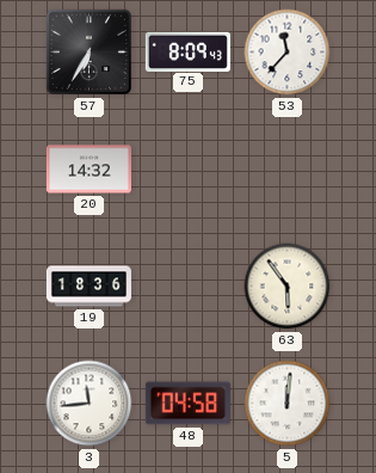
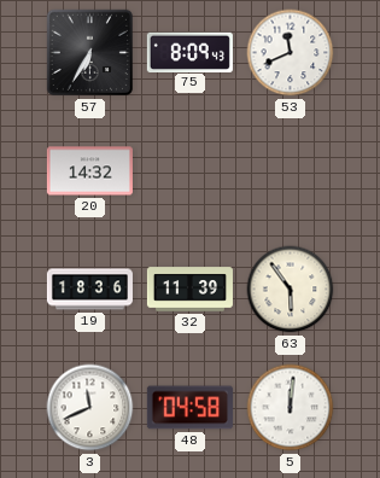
53: 11:37 -> 11:41 (291, 53)
32: none -> 11:39 (189, 290)
3: 11:44 -> 11:41 (90, 408)
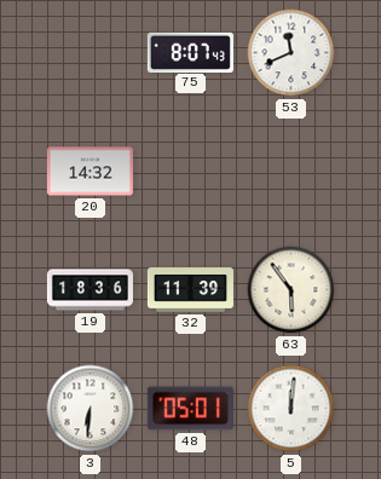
57: 6:35 -> none (90, 53)
75: 8:09 -> 8:07 (190, 52)
3: 11:41 -> 6:31 (91, 409)
48: 04:58 -> 05:01 (190, 409)
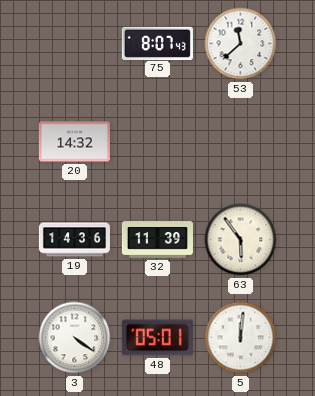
53: 11:41 -> 11:38 (241, 44)
19: 18:36 -> 14:36 (74, 240)
3: 6:31 -> 4:21 (75, 338)
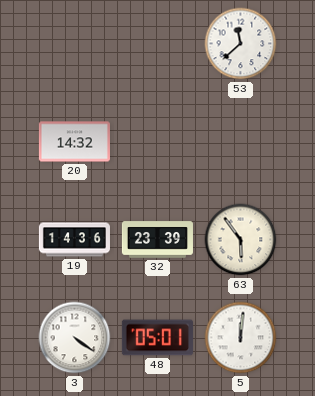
75: 8:07 -> none (157, 43)
32: 11:39 -> 23:39 (157, 240)
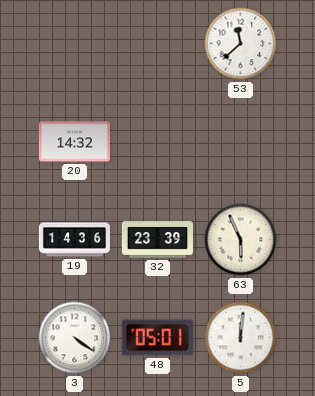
63: 5:54 -> 5:56 (241, 240)
